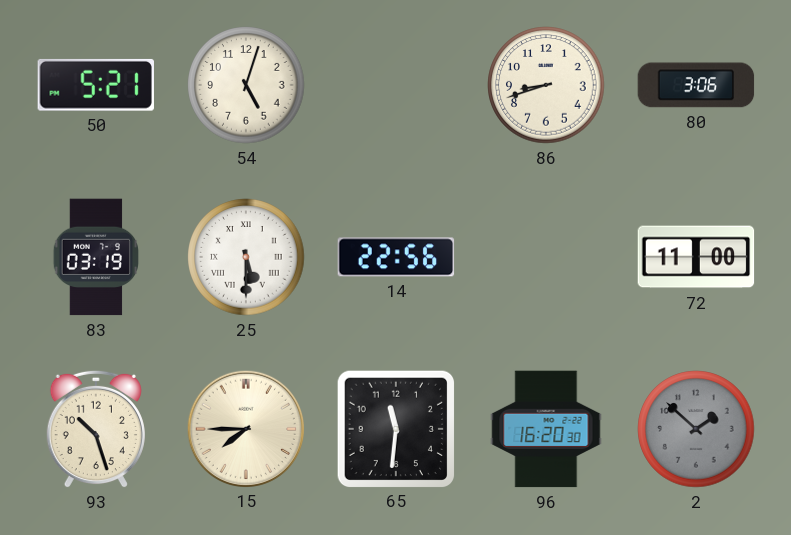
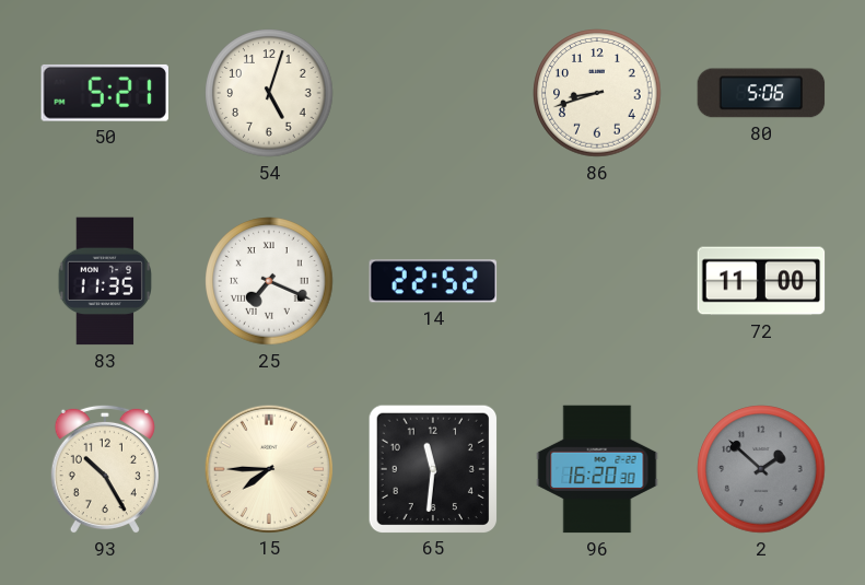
80: 3:06 -> 5:06 (761, 93)
83: 03:19 -> 11:35 (104, 281)
25: 5:30 -> 7:19 (269, 281)
14: 22:56 -> 22:52 (433, 281)
93: 10:27 -> 10:25 (105, 469)
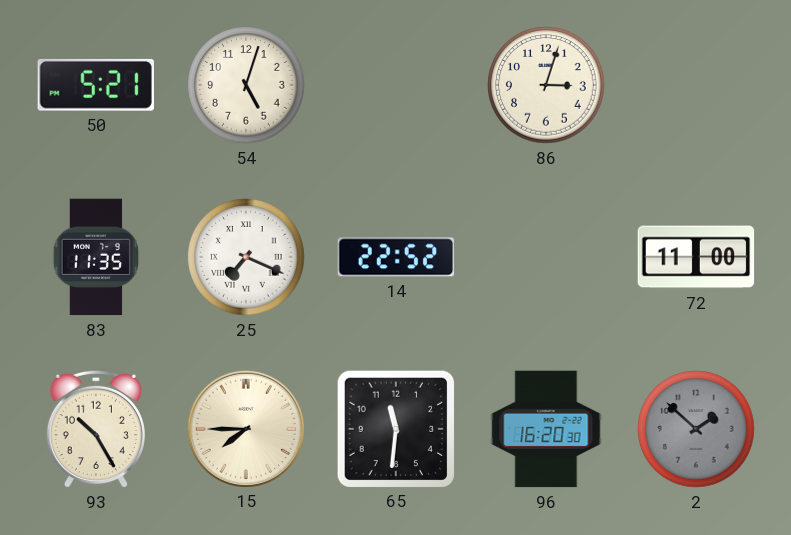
86: 8:42 -> 3:03 (546, 85)
80: 5:06 -> none (761, 93)
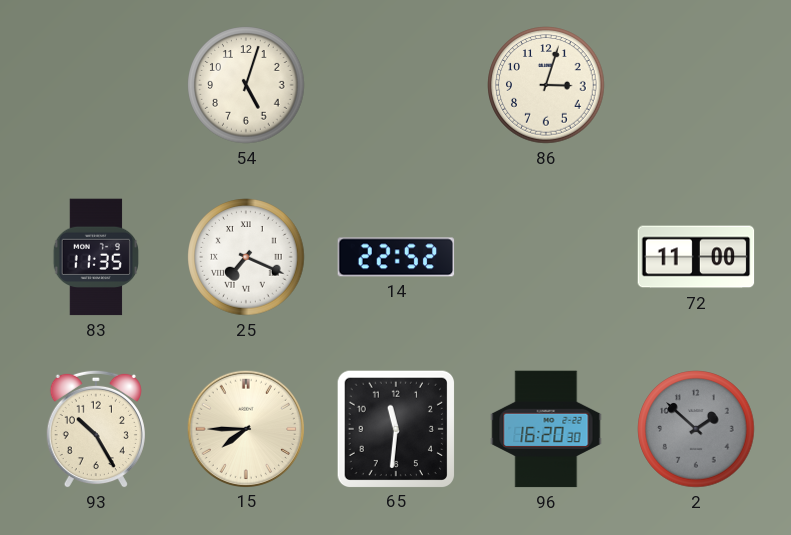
50: 5:21 -> none (96, 85)
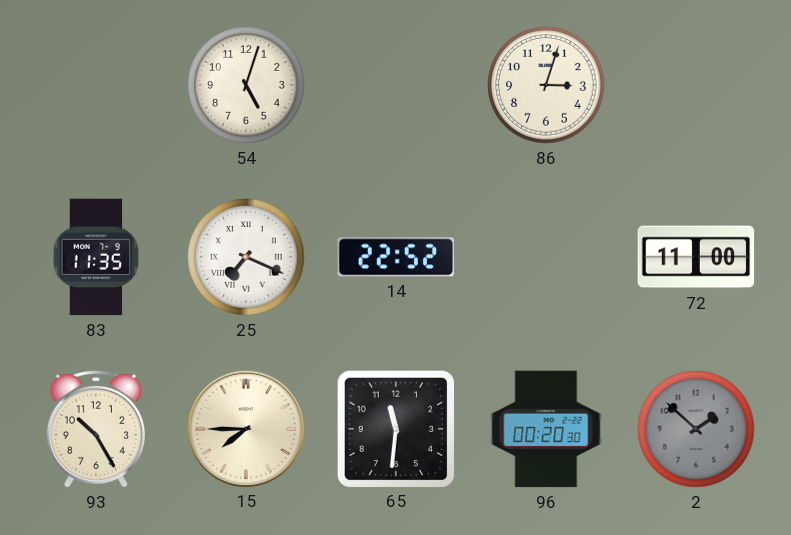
96: 16:20 -> 00:20 (546, 429)
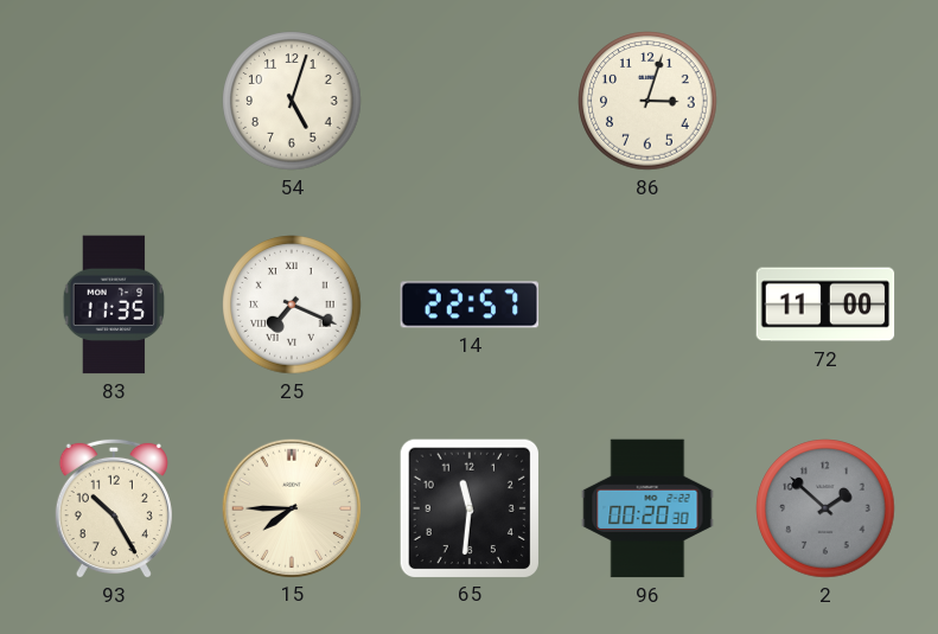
14: 22:52 -> 22:57 (470, 305)
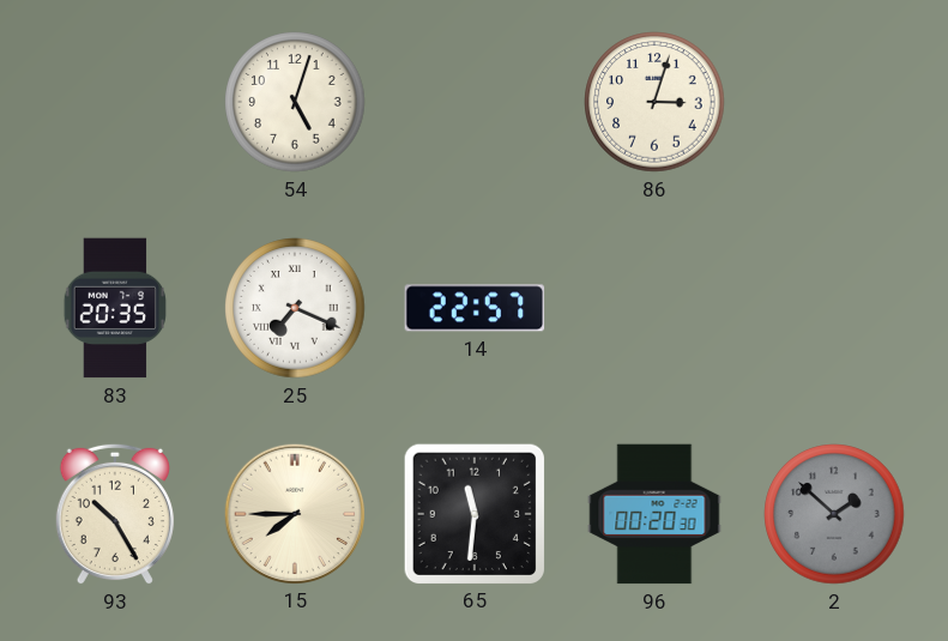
83: 11:35 -> 20:35 (114, 308)
72: 11:00 -> none (825, 305)
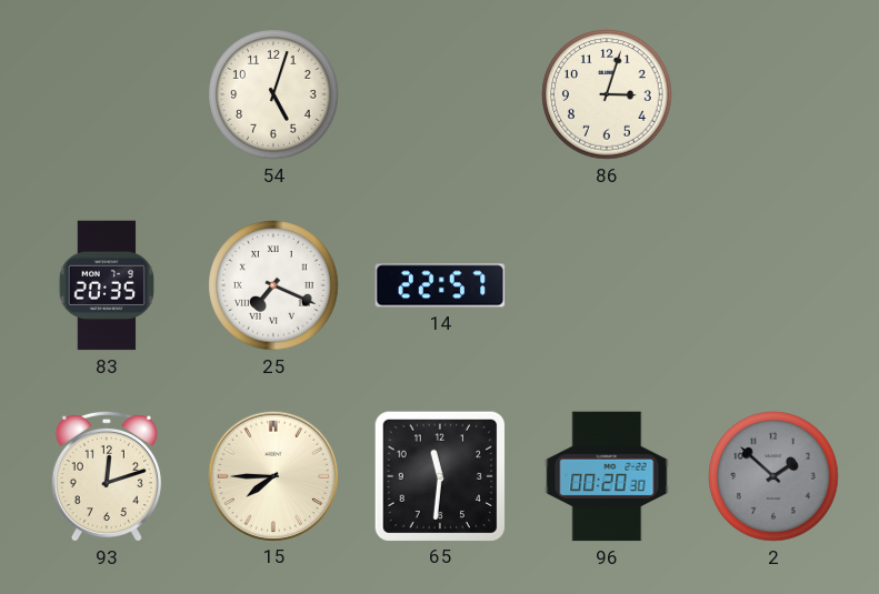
93: 10:25 -> 12:12 (107, 476)
